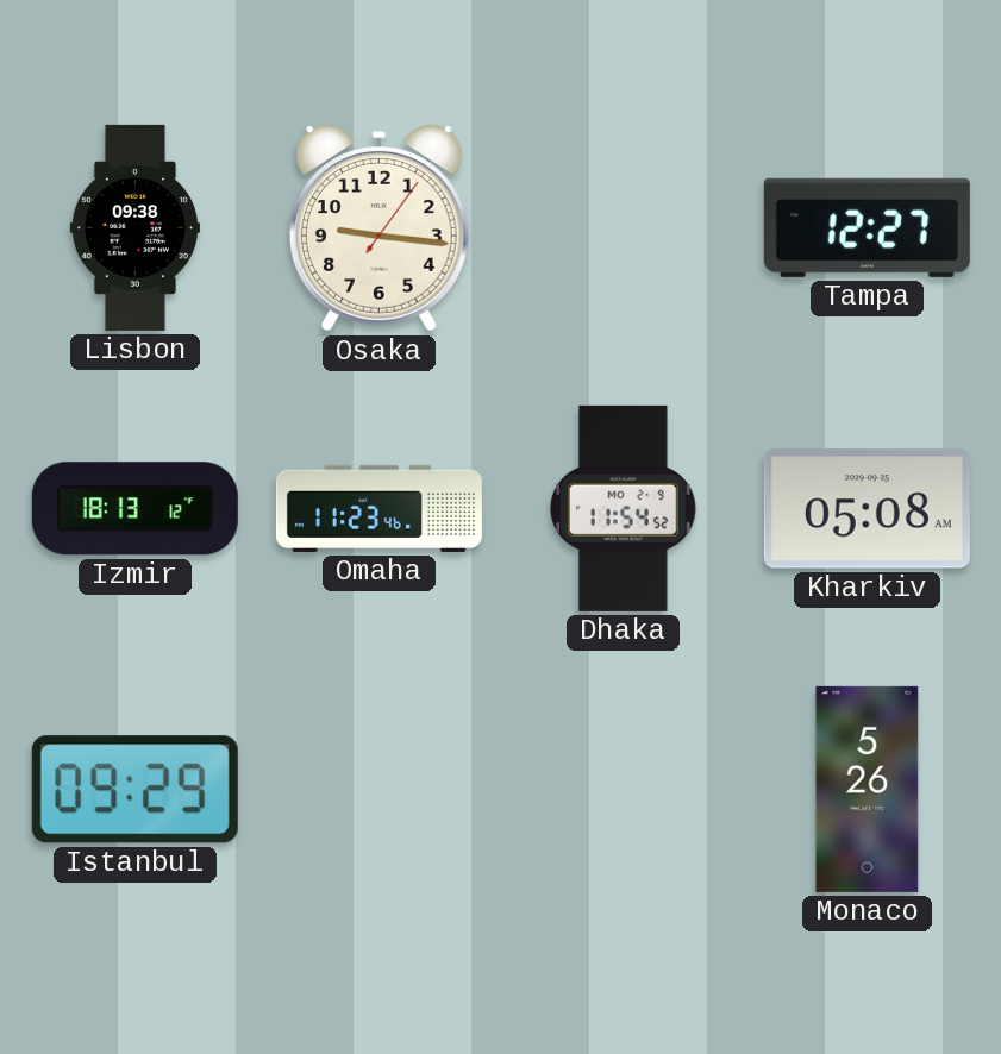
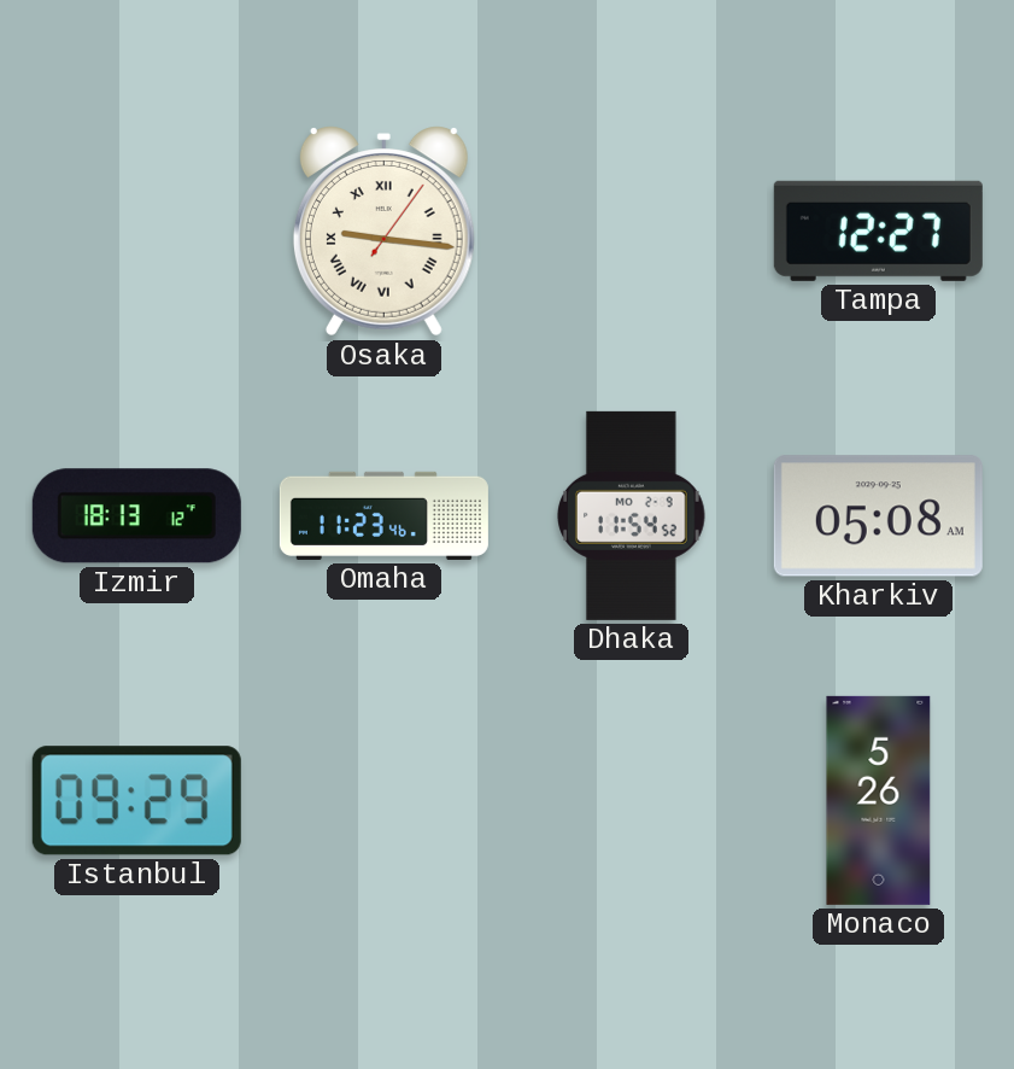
Lisbon: 09:38 -> none (134, 227)
Osaka numerals: Arabic -> Roman (383, 232)
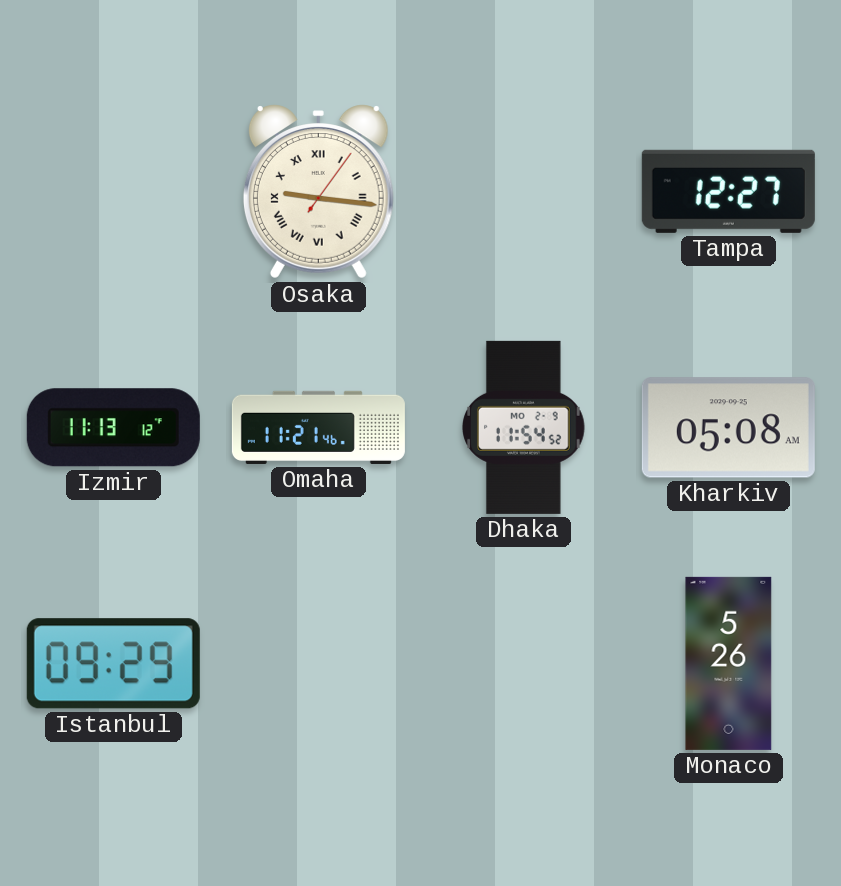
Izmir: 18:13 -> 11:13 (113, 428)
Omaha: 11:23 -> 11:21 (318, 427)
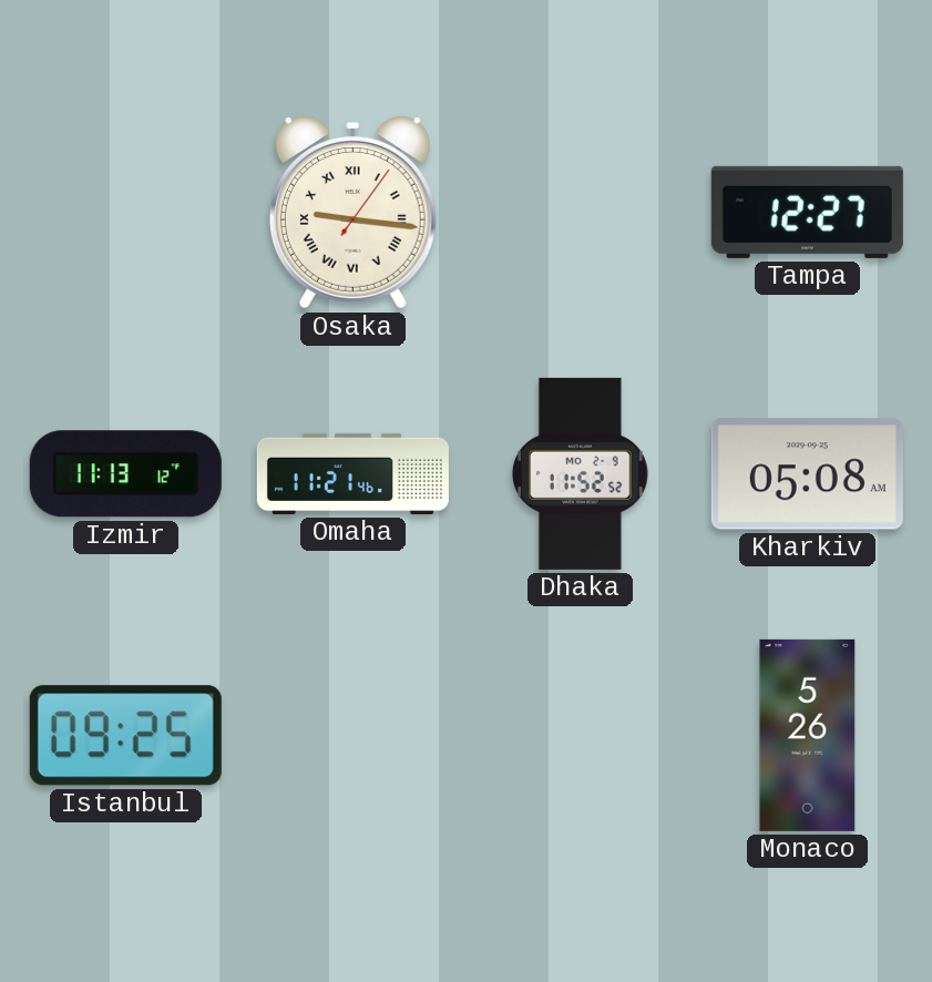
Dhaka: 11:54 -> 11:52 (581, 473)
Istanbul: 09:29 -> 09:25 (125, 736)
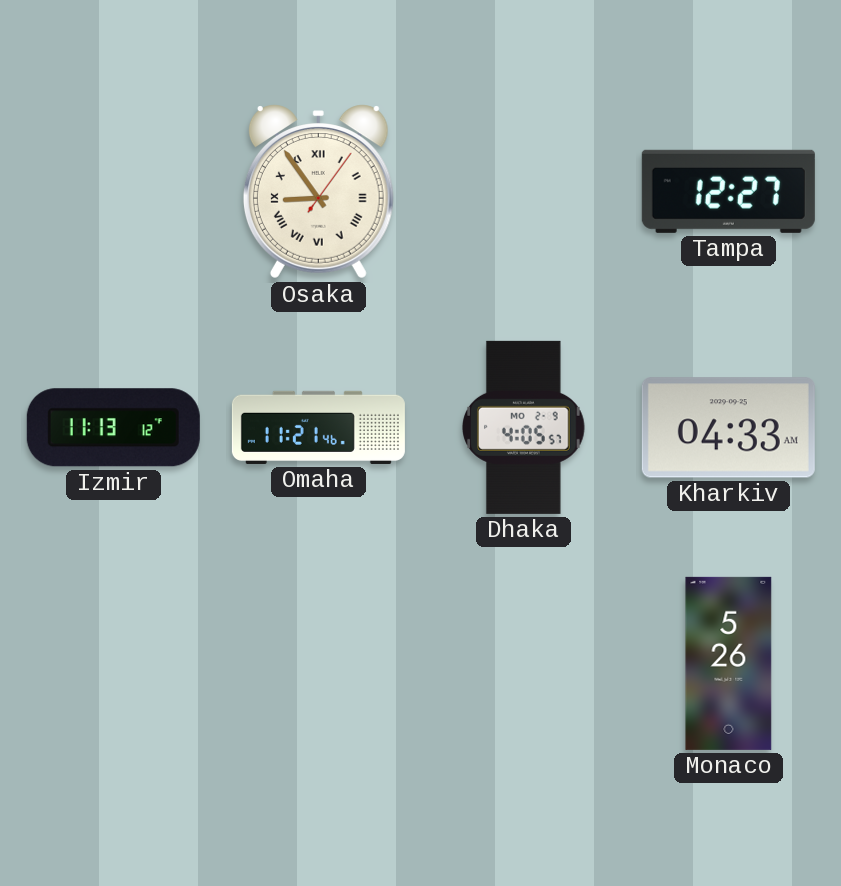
Osaka: 9:16 -> 8:54 (318, 192)
Dhaka: 11:52 -> 4:05 (524, 427)
Kharkiv: 05:08 -> 04:33 (728, 428)
Istanbul: 09:25 -> none (125, 736)
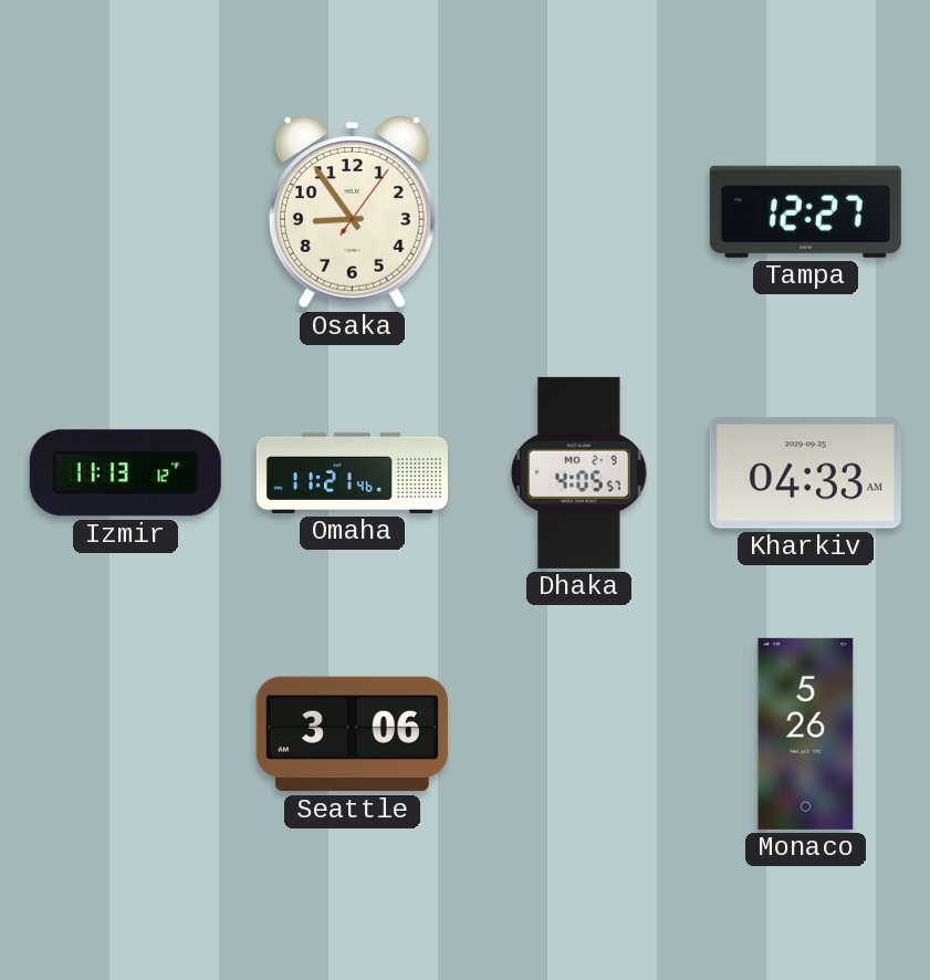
Osaka numerals: Roman -> Arabic (352, 212)
Seattle: none -> 3:06 (352, 734)
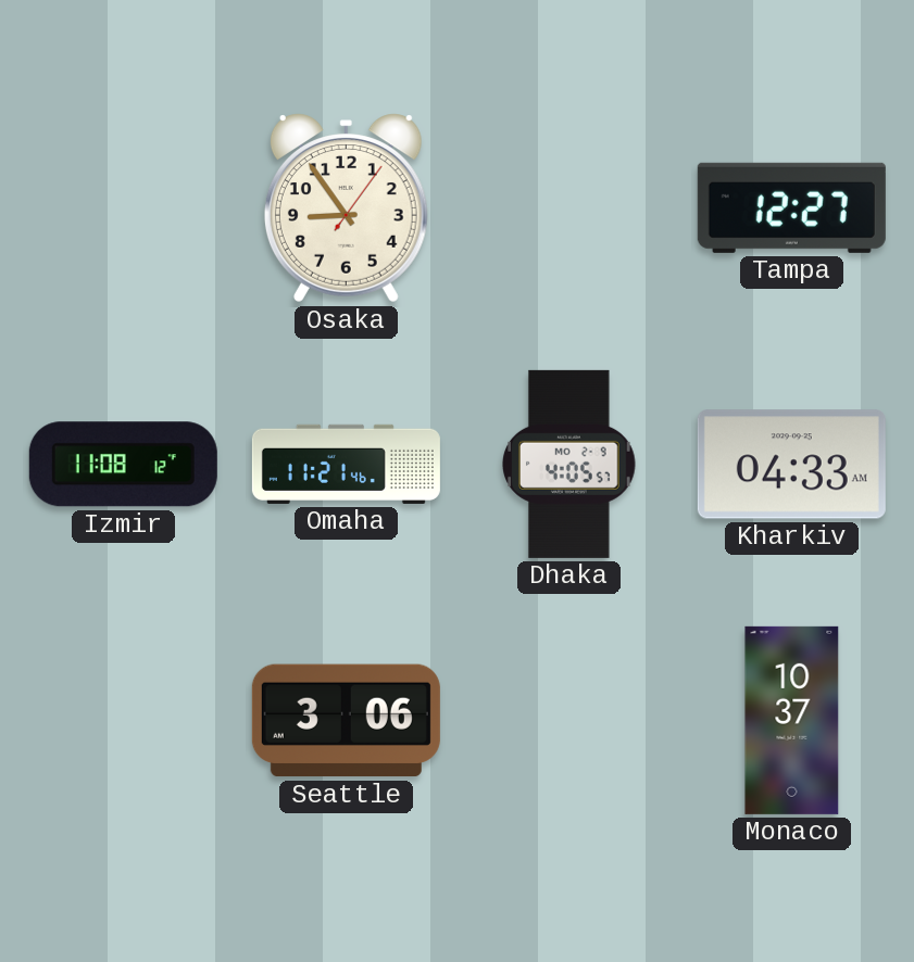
Izmir: 11:13 -> 11:08 (123, 465)
Monaco: 5:26 -> 10:37 (792, 720)
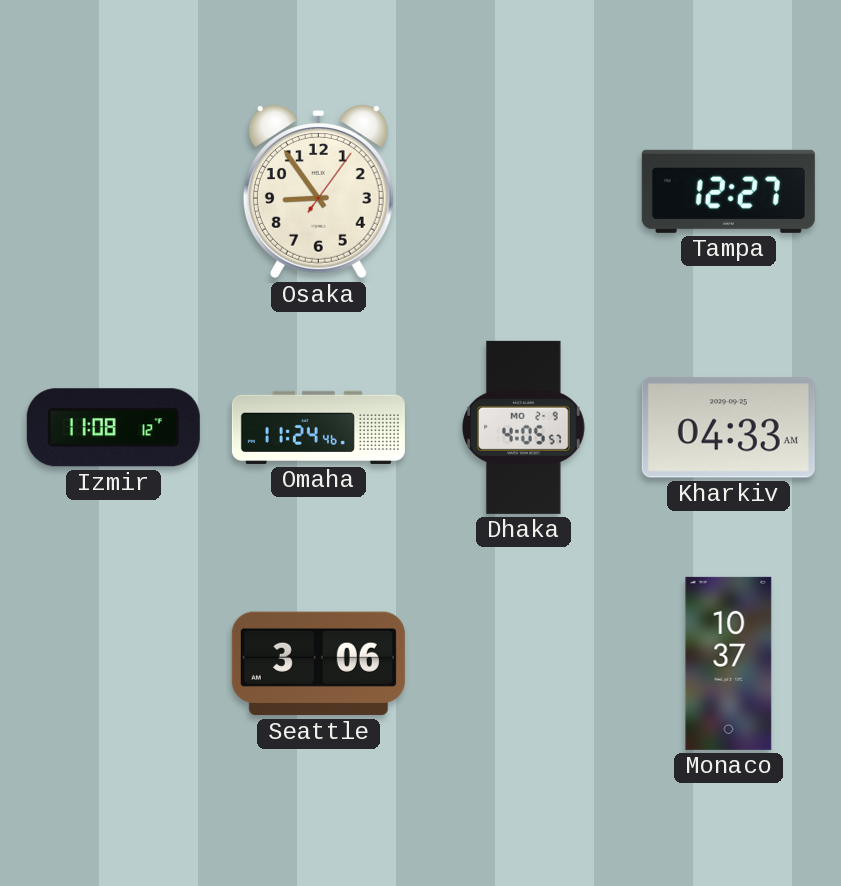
Omaha: 11:21 -> 11:24 (318, 427)
